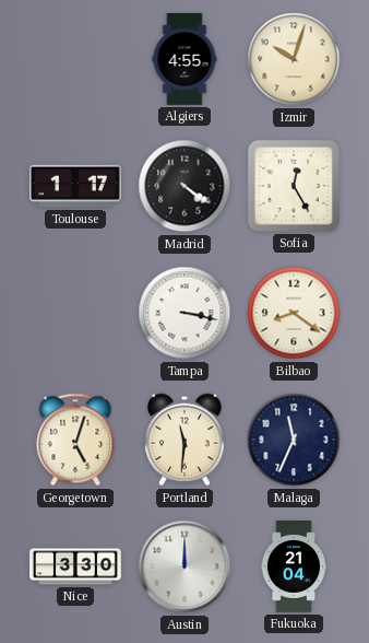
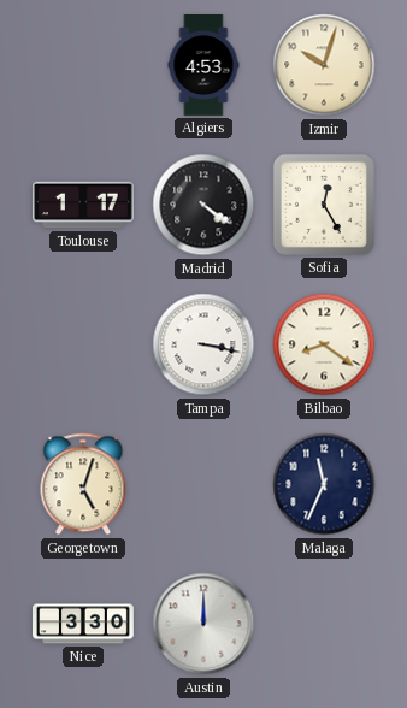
Algiers: 4:55 -> 4:53 (203, 66)
Portland: 11:31 -> none (184, 440)
Fukuoka: 21:04 -> none (293, 568)
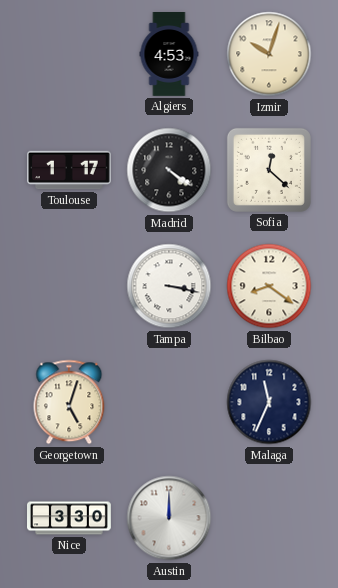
Sofia: 12:25 -> 12:22 (269, 170)
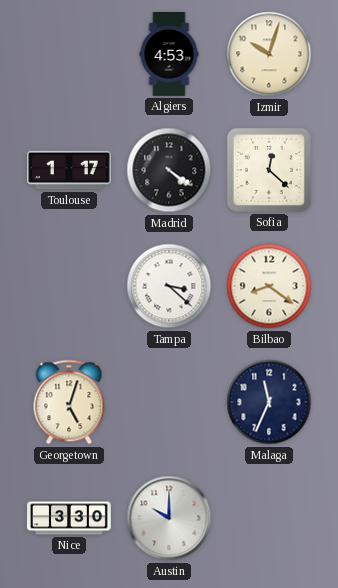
Tampa: 3:17 -> 3:22 (169, 286)
Austin: 12:00 -> 10:00 (169, 518)
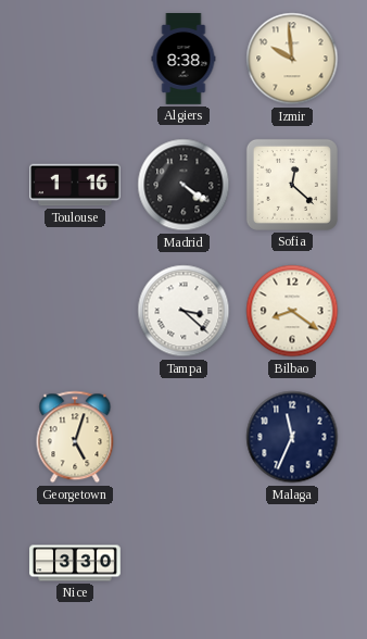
Algiers: 4:53 -> 8:38 (184, 60)
Izmir: 10:03 -> 9:59 (292, 59)
Toulouse: 1:17 -> 1:16 (76, 185)
Austin: 10:00 -> none (169, 518)
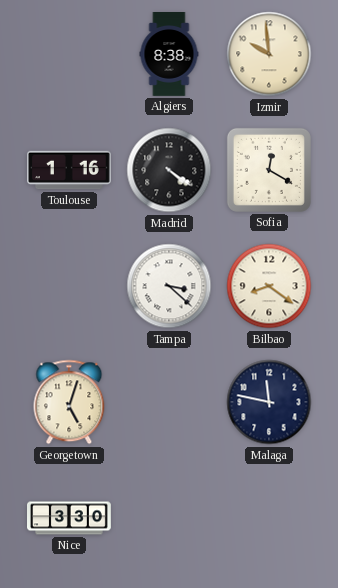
Sofia: 12:22 -> 12:20 (269, 170)
Malaga: 11:34 -> 11:47 (269, 402)
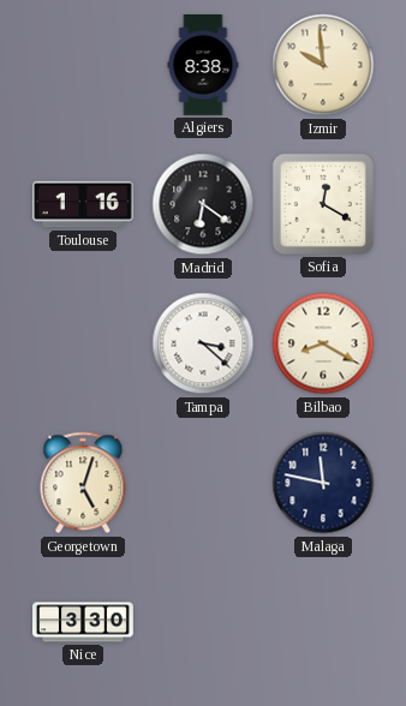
Madrid: 4:21 -> 6:21 (203, 204)
Bilbao: 8:21 -> 8:20 (323, 343)
